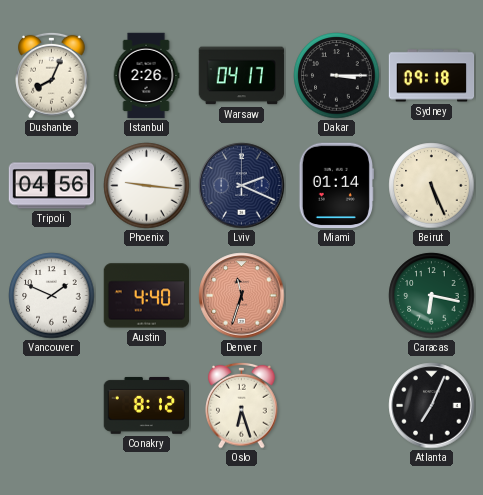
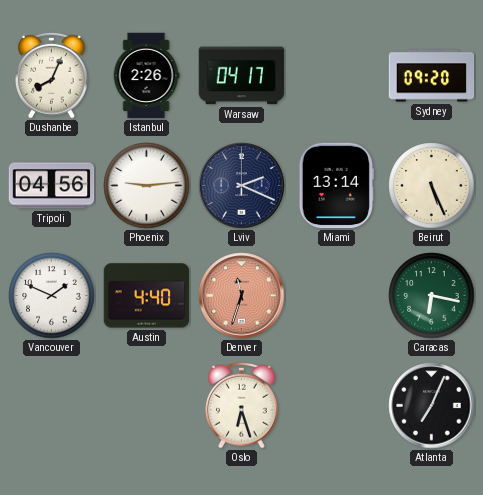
Dakar: 3:15 -> none (337, 76)
Sydney: 09:18 -> 09:20 (432, 76)
Phoenix: 9:16 -> 9:14 (147, 186)
Miami: 01:14 -> 13:14 (336, 186)
Conakry: 8:12 -> none (147, 405)
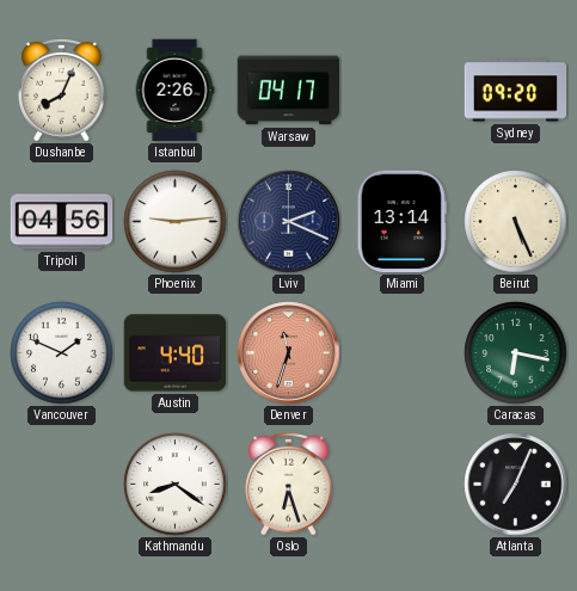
Kathmandu: none -> 8:21 (176, 485)
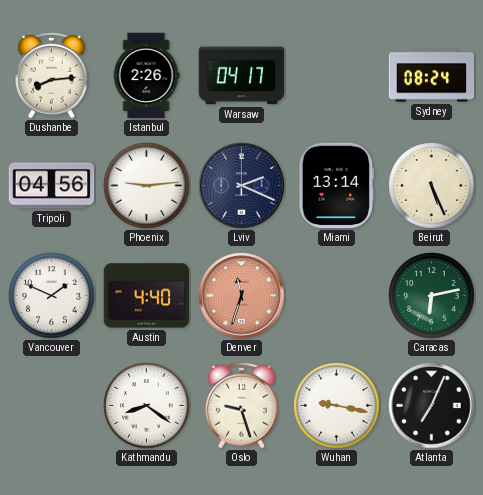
Dushanbe: 8:04 -> 8:14 (52, 75)
Sydney: 09:20 -> 08:24 (432, 76)
Caracas: 6:17 -> 6:13 (432, 296)
Oslo: 6:27 -> 9:27 (242, 405)
Wuhan: none -> 9:17 (337, 406)
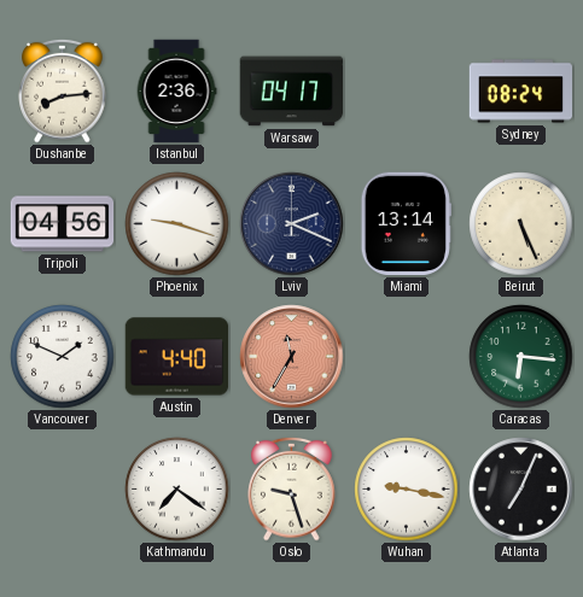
Istanbul: 2:26 -> 2:36 (176, 92)
Phoenix: 9:14 -> 9:18 (177, 224)
Denver: 11:33 -> 11:35 (292, 357)
Caracas: 6:13 -> 6:16 (521, 357)
Kathmandu: 8:21 -> 7:21 (177, 490)
